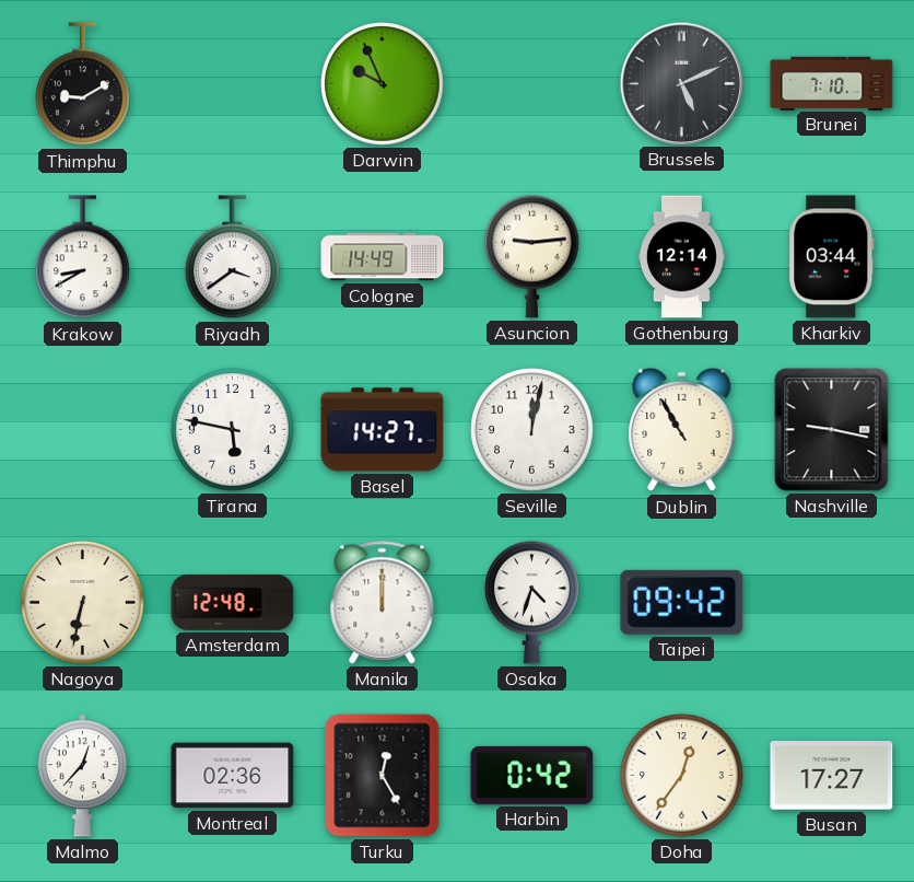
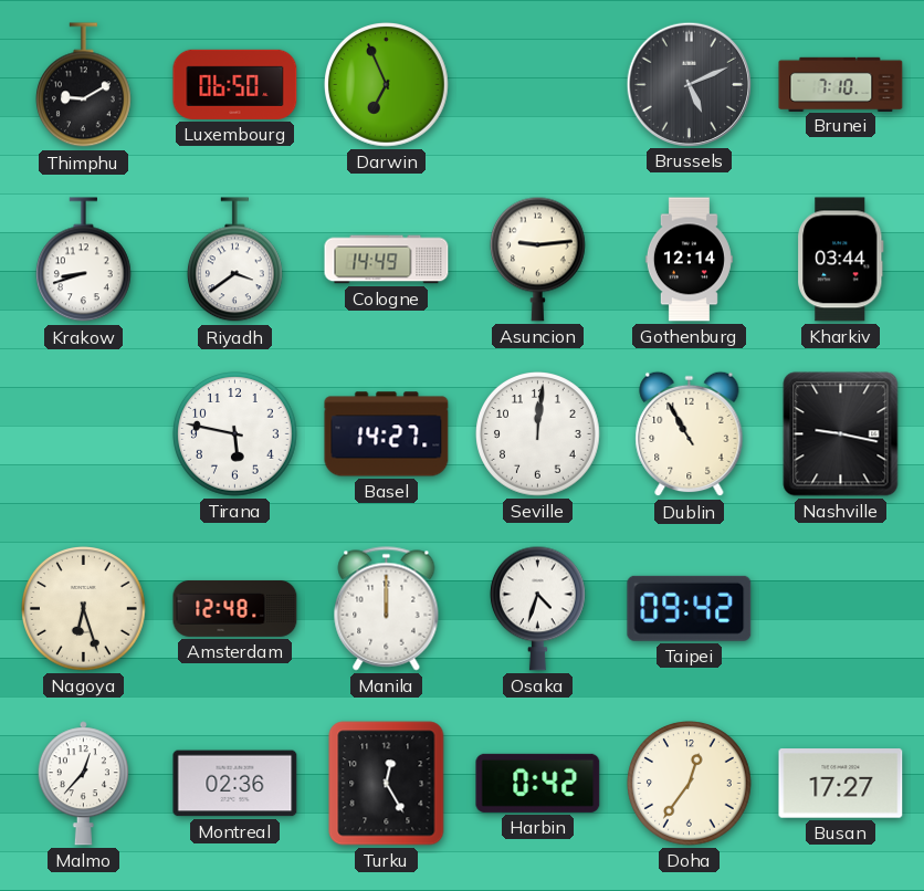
Luxembourg: none -> 06:50 (235, 84)
Darwin: 9:56 -> 6:56 (387, 85)
Krakow: 8:40 -> 8:42 (83, 260)
Seville: 12:02 -> 12:01 (538, 434)
Nagoya: 6:32 -> 6:27 (84, 609)
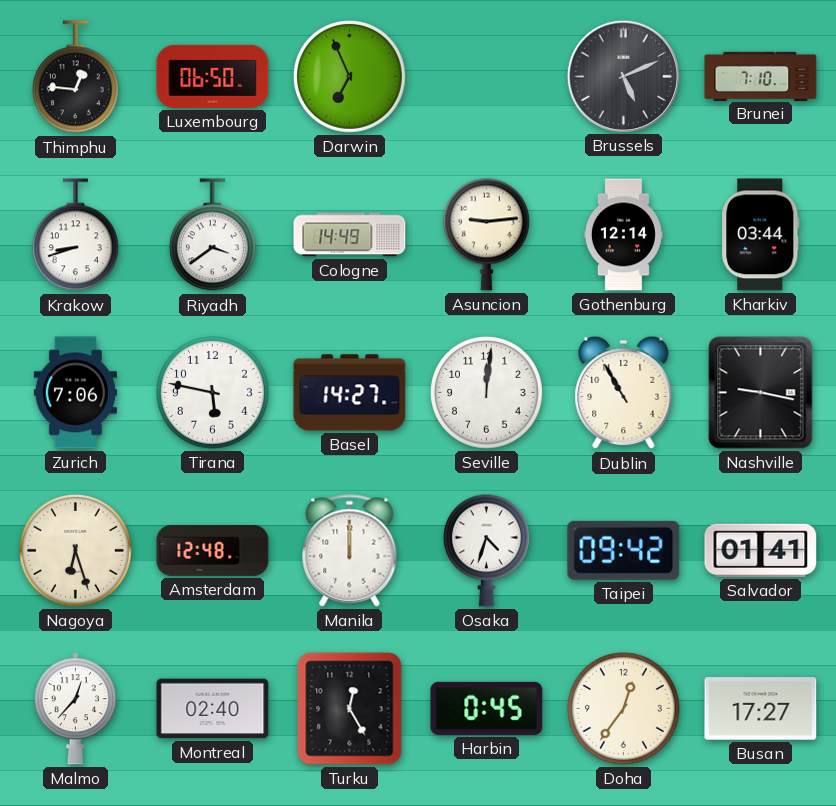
Thimphu: 9:10 -> 12:46 (75, 77)
Zurich: none -> 7:06 (75, 393)
Salvador: none -> 01:41 (761, 550)
Montreal: 02:36 -> 02:40 (213, 709)
Harbin: 0:42 -> 0:45 (487, 708)
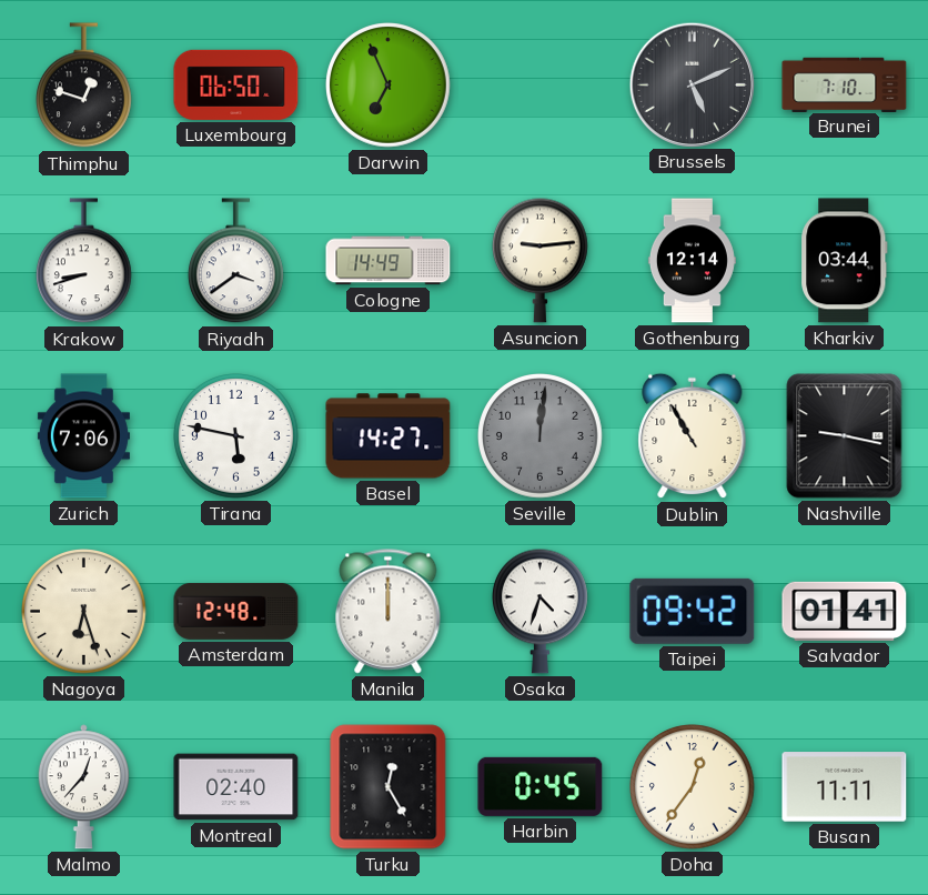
Thimphu: 12:46 -> 12:48 (83, 86)
Seville dial: white -> grey (541, 436)
Busan: 17:27 -> 11:11 (845, 787)
